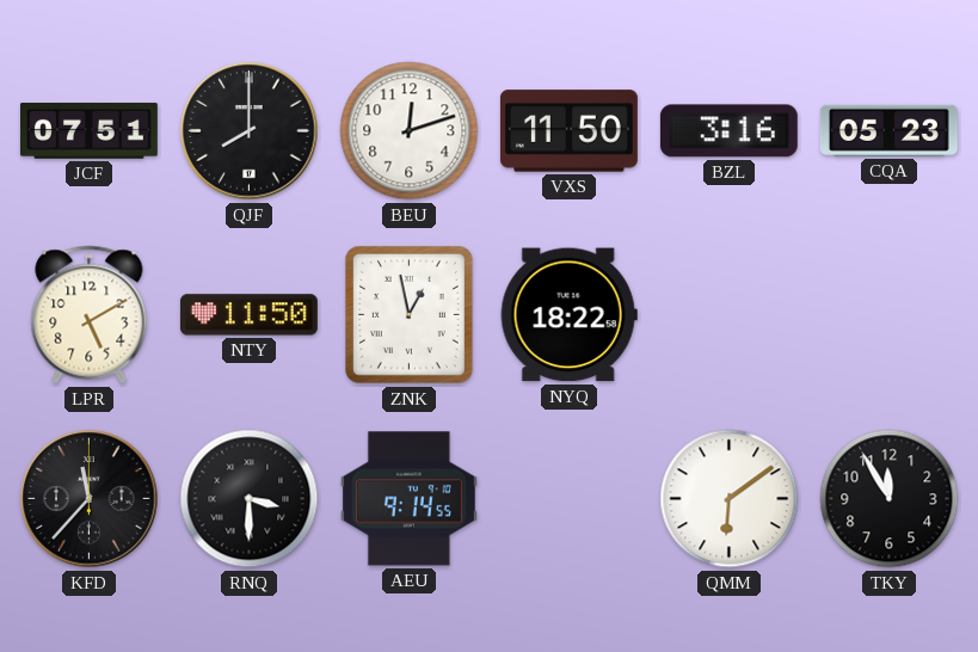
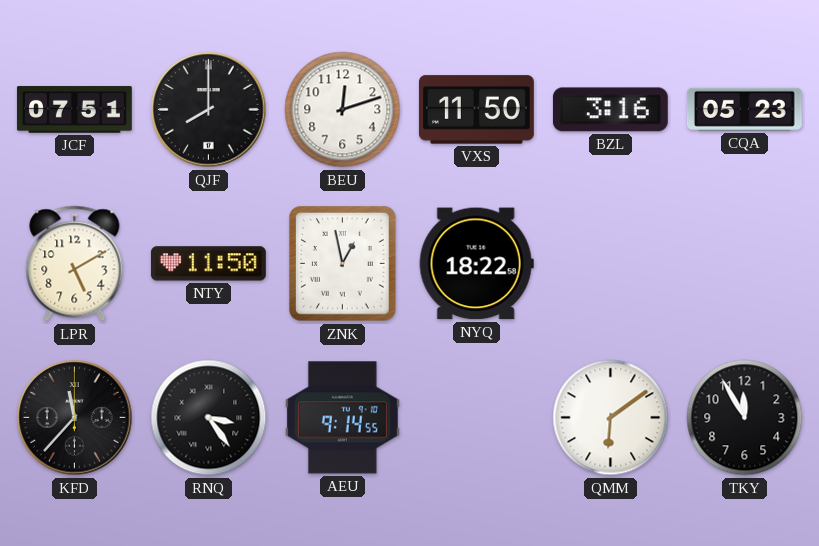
RNQ: 3:30 -> 3:24 (209, 418)
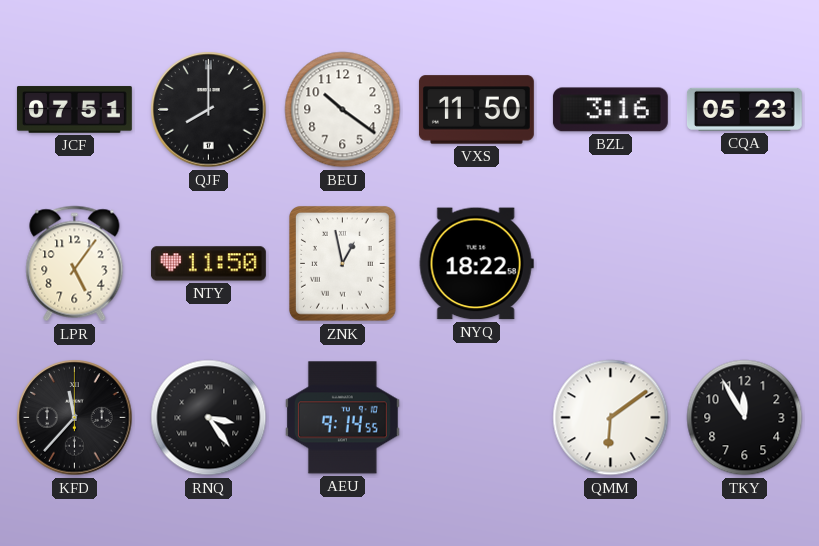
BEU: 12:12 -> 10:21 (343, 110)
LPR: 5:10 -> 5:06 (75, 264)
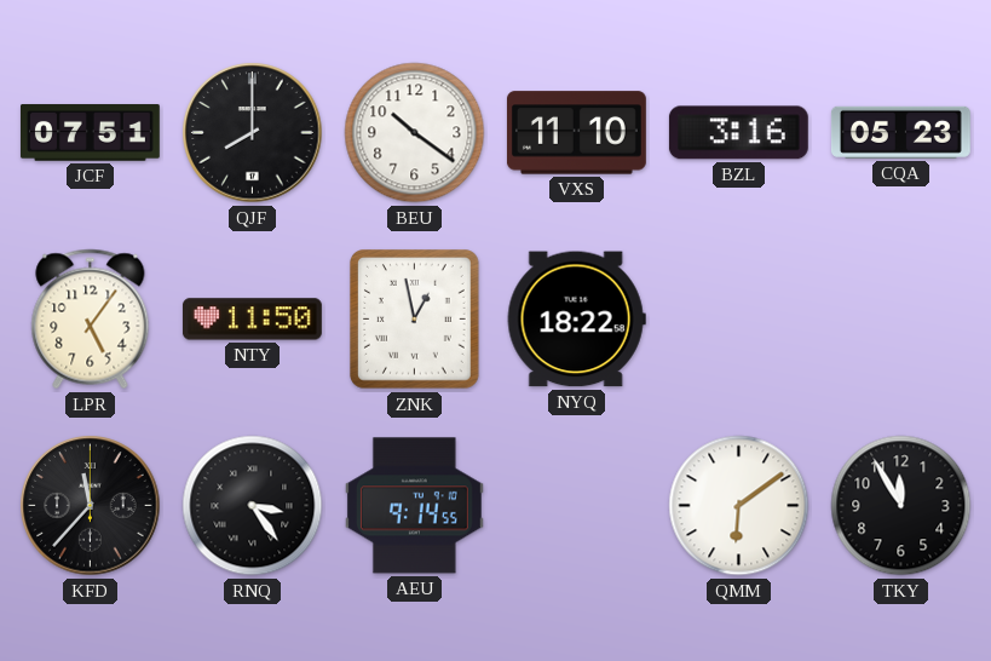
VXS: 11:50 -> 11:10 (576, 133)
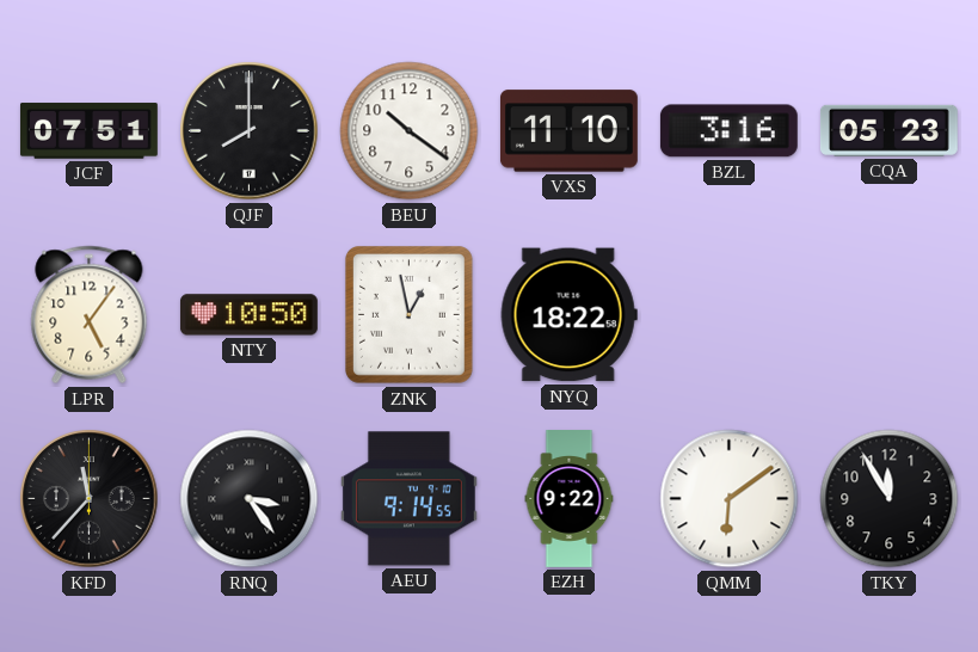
NTY: 11:50 -> 10:50 (248, 315)
EZH: none -> 9:22 (570, 499)
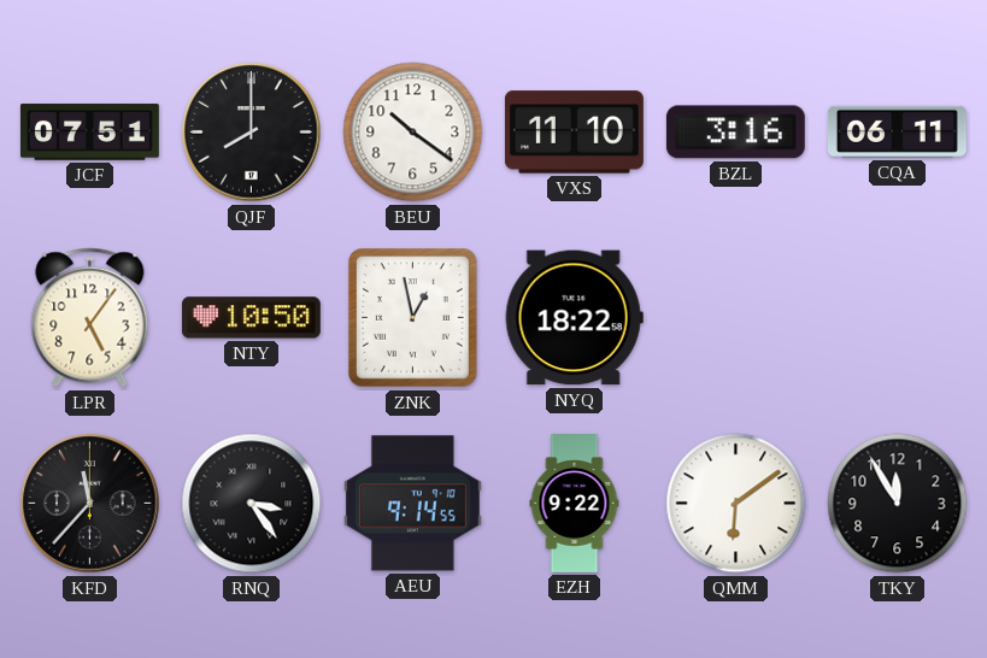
CQA: 05:23 -> 06:11 (897, 131)
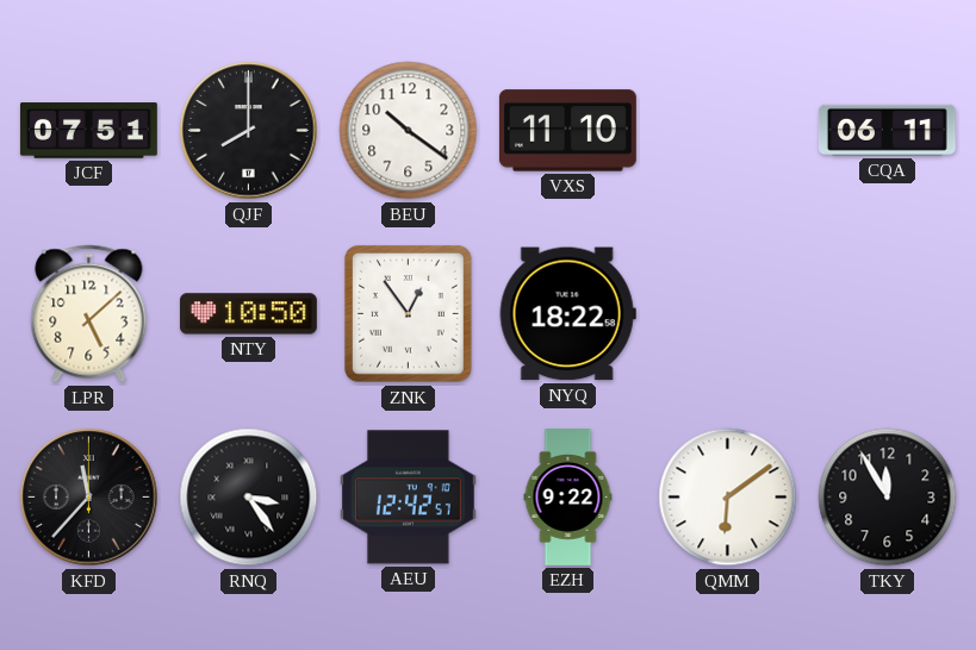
BZL: 3:16 -> none (735, 133)
LPR: 5:06 -> 5:08 (89, 314)
ZNK: 12:58 -> 12:54 (409, 314)
AEU: 9:14 -> 12:42 (408, 498)
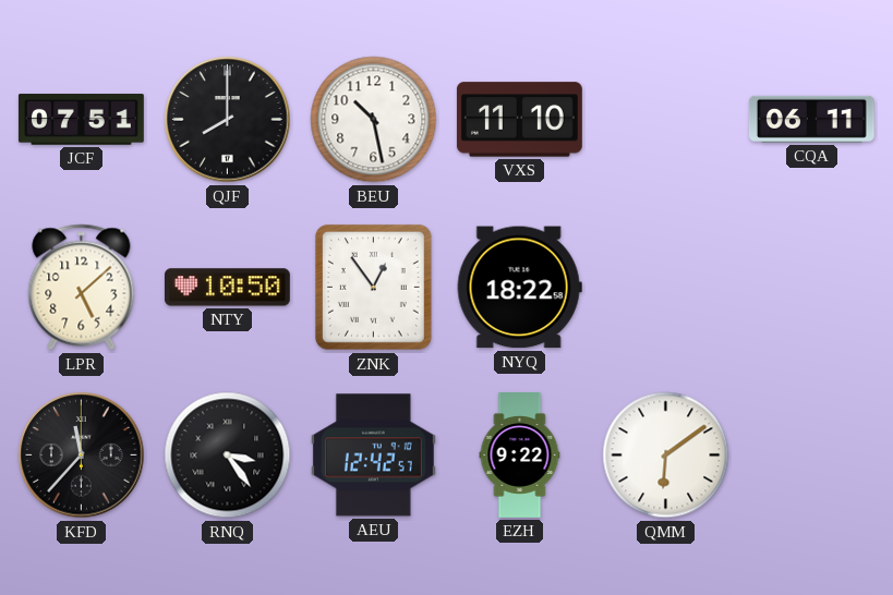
BEU: 10:21 -> 10:28 (374, 120)
TKY: 11:55 -> none (888, 498)
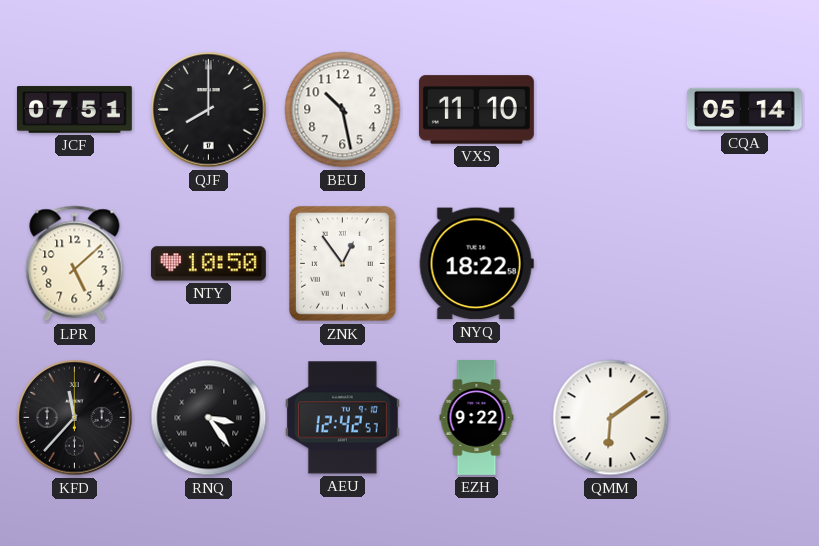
CQA: 06:11 -> 05:14 (744, 109)
